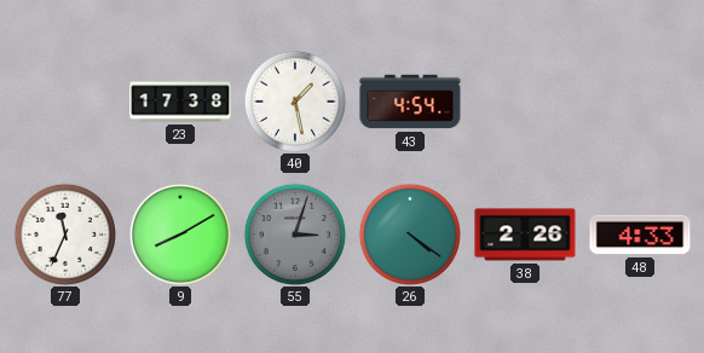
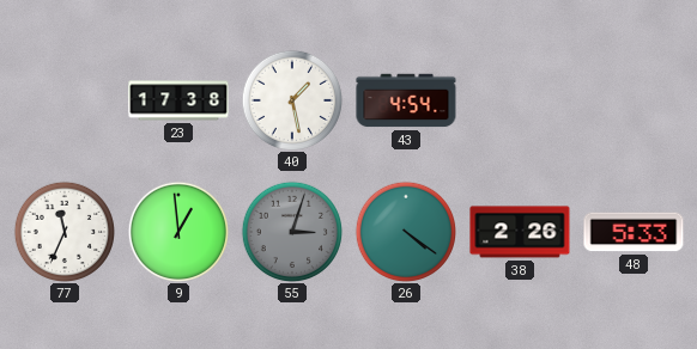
9: 8:10 -> 12:59 (177, 231)
48: 4:33 -> 5:33 (634, 232)
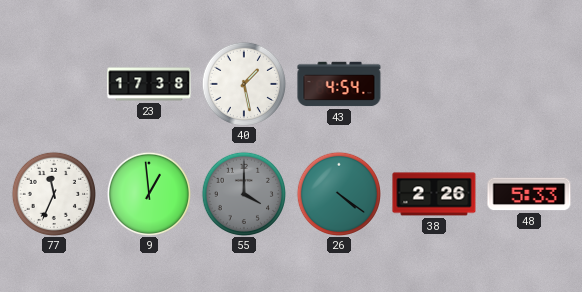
55: 3:03 -> 4:00 (243, 193)
